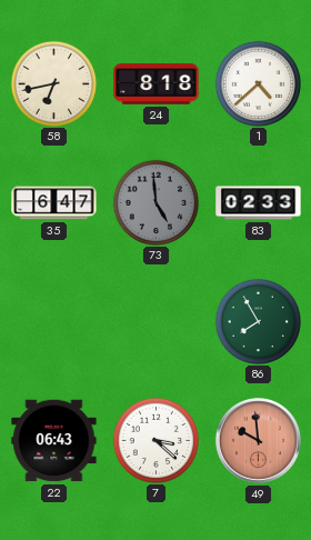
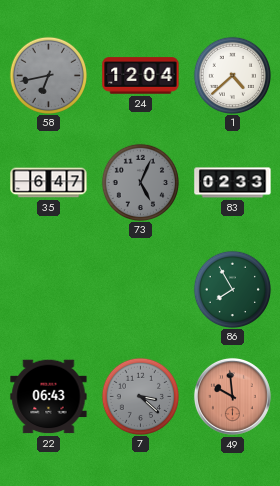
58 dial: cream -> grey (48, 75)
24: 8:18 -> 12:04 (141, 76)
73: 4:59 -> 5:04 (140, 182)
7 dial: white -> grey (140, 396)
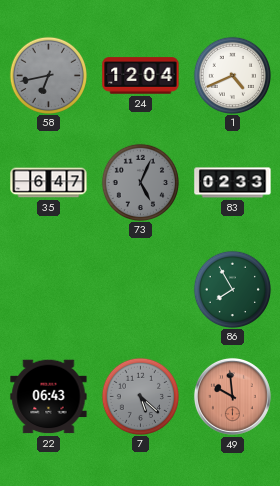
1: 4:38 -> 4:41 (232, 75)
7: 3:22 -> 5:22 (140, 396)
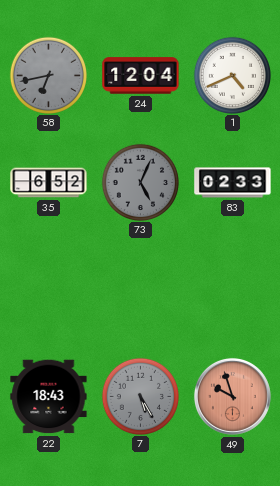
35: 6:47 -> 6:52 (49, 183)
86: 7:55 -> none (232, 289)
22: 06:43 -> 18:43 (49, 397)
7: 5:22 -> 5:25 (140, 396)
49: 9:59 -> 9:57 (232, 396)
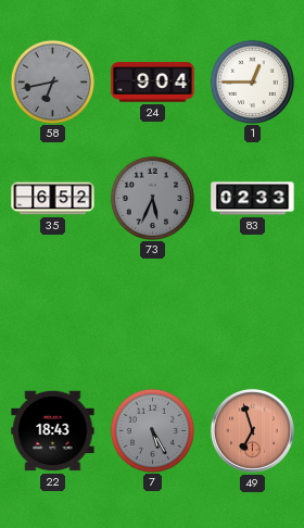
24: 12:04 -> 9:04 (153, 83)
1: 4:41 -> 12:45 (252, 81)
73: 5:04 -> 5:34 (152, 198)
49: 9:57 -> 6:57 (252, 430)
